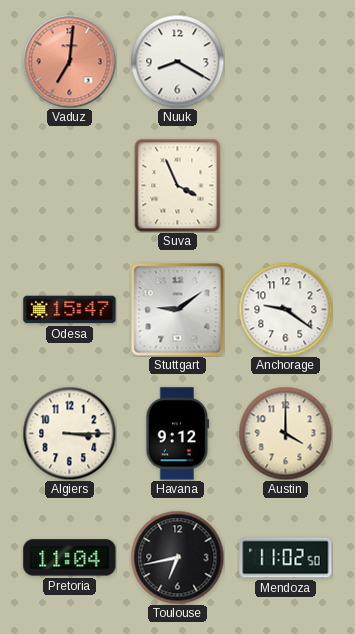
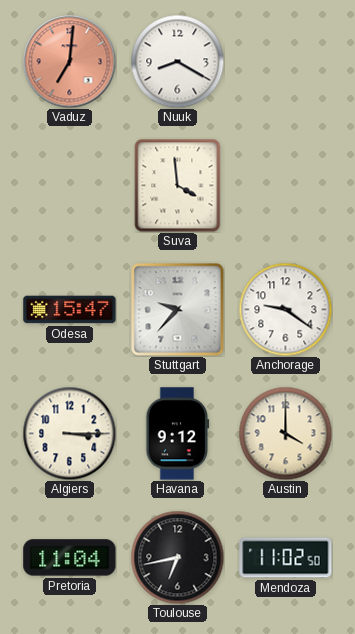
Suva: 3:56 -> 3:59 (178, 185)
Stuttgart: 9:09 -> 9:37 (177, 309)
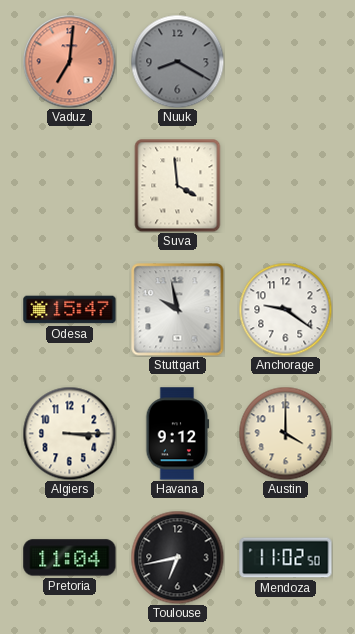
Nuuk dial: white -> grey (177, 61)
Stuttgart: 9:37 -> 9:58 (177, 309)
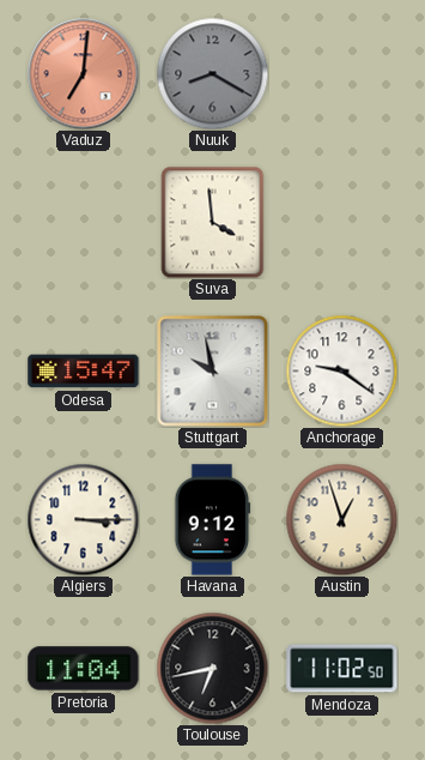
Austin: 4:00 -> 12:57 (341, 519)
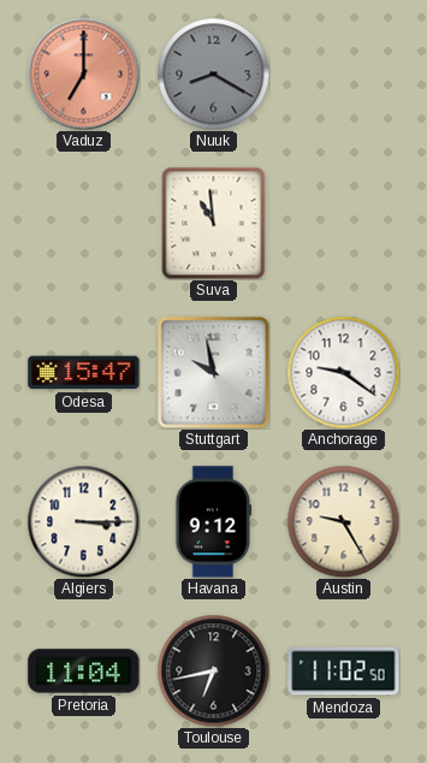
Vaduz: 7:01 -> 7:00 (83, 73)
Suva: 3:59 -> 10:59 (214, 223)
Austin: 12:57 -> 9:25 (343, 521)
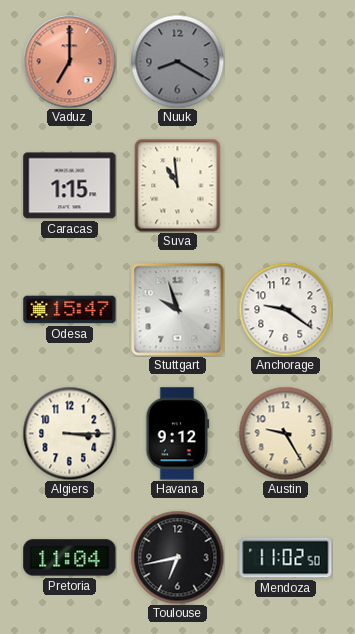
Caracas: none -> 1:15 (70, 186)
Stuttgart: 9:58 -> 9:57 (177, 309)
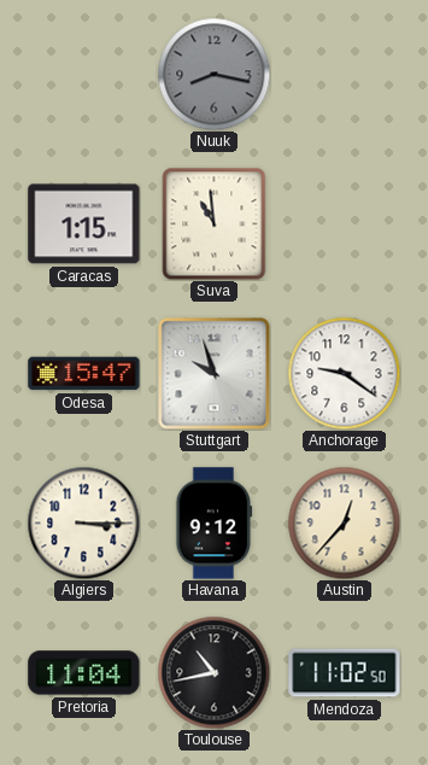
Vaduz: 7:00 -> none (69, 61)
Nuuk: 8:20 -> 8:17 (213, 74)
Austin: 9:25 -> 12:37 (344, 522)
Toulouse: 6:43 -> 10:43 (213, 672)
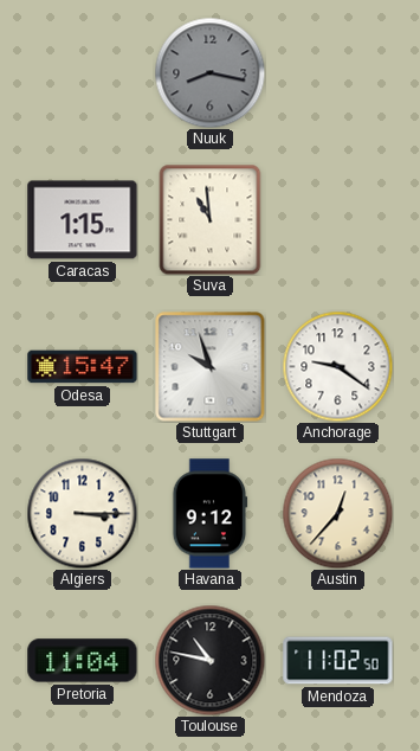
Toulouse: 10:43 -> 10:47 (209, 660)
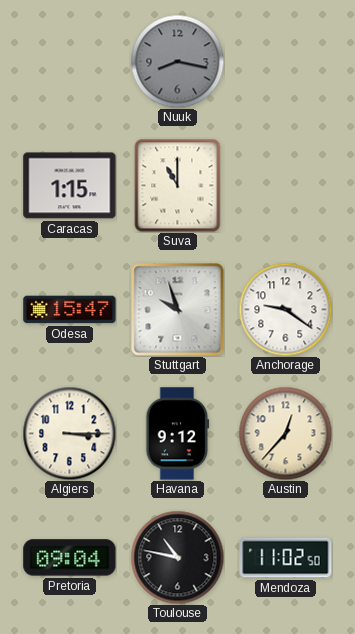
Suva: 10:59 -> 11:00 (178, 185)
Pretoria: 11:04 -> 09:04 (70, 558)
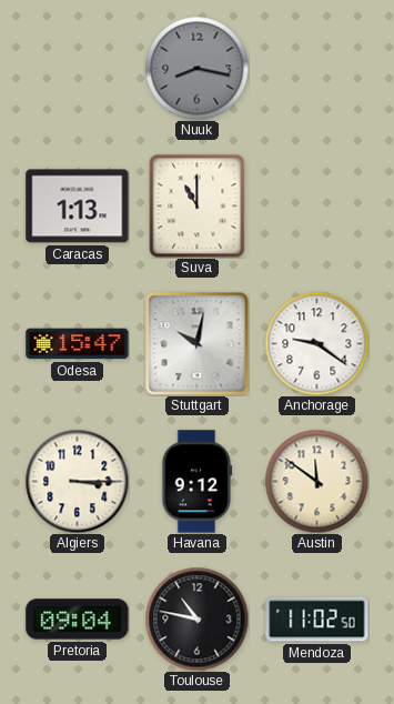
Caracas: 1:15 -> 1:13 (78, 207)
Stuttgart: 9:57 -> 10:02 (196, 343)
Austin: 12:37 -> 11:51 (316, 481)
